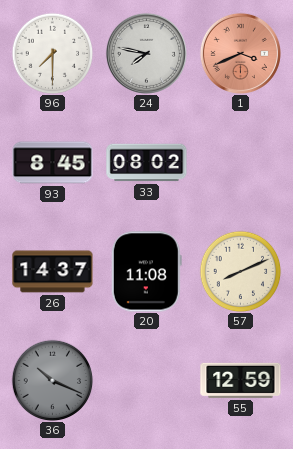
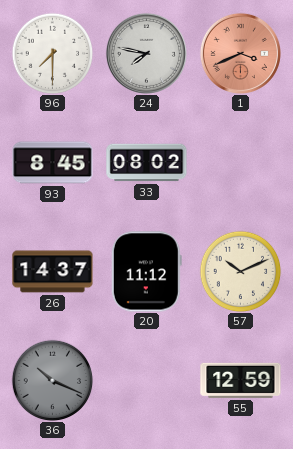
20: 11:08 -> 11:12 (146, 272)
57: 8:11 -> 10:11 (240, 271)
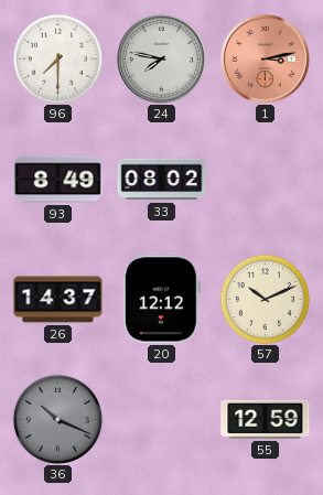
1: 3:41 -> 3:13 (265, 58)
93: 8:45 -> 8:49 (58, 180)
20: 11:12 -> 12:12 (161, 300)
